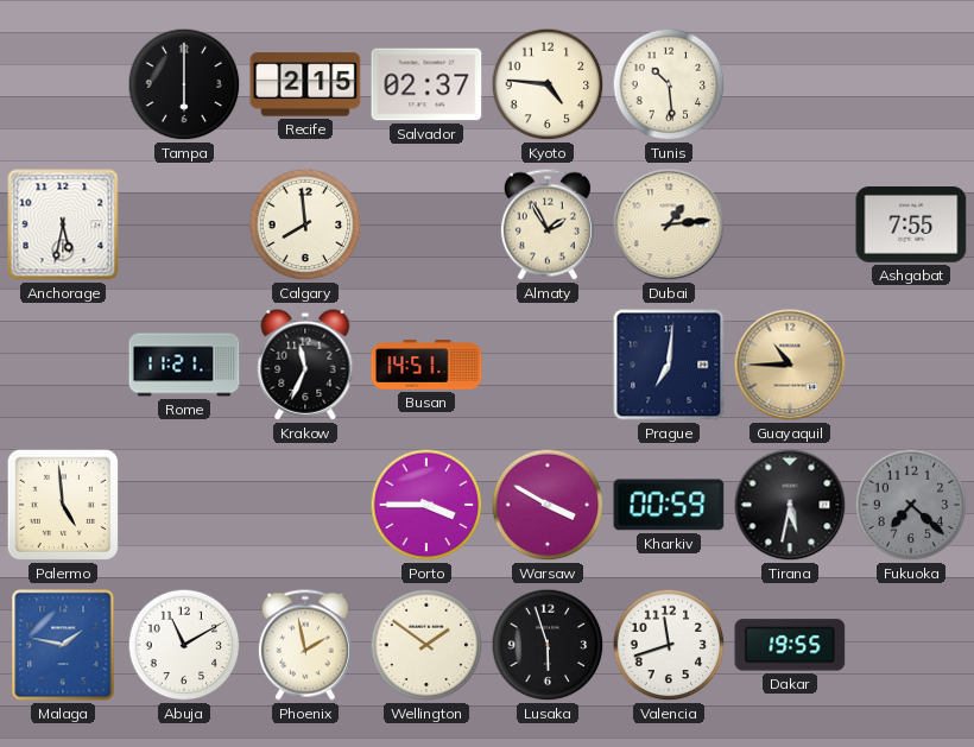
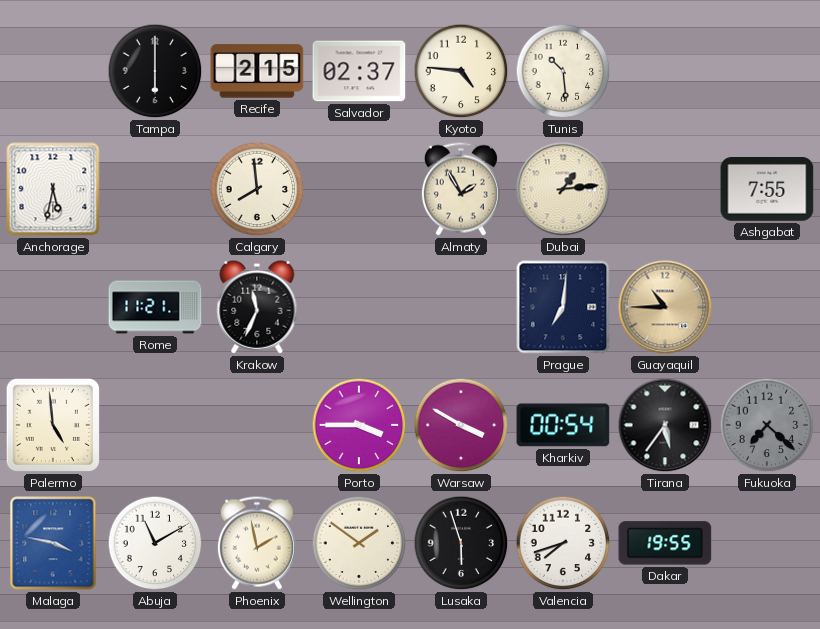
Busan: 14:51 -> none (426, 365)
Kharkiv: 00:59 -> 00:54 (563, 425)
Tirana: 5:32 -> 5:36 (665, 425)
Malaga: 1:47 -> 3:47 (53, 543)
Valencia: 11:42 -> 7:42 (563, 543)
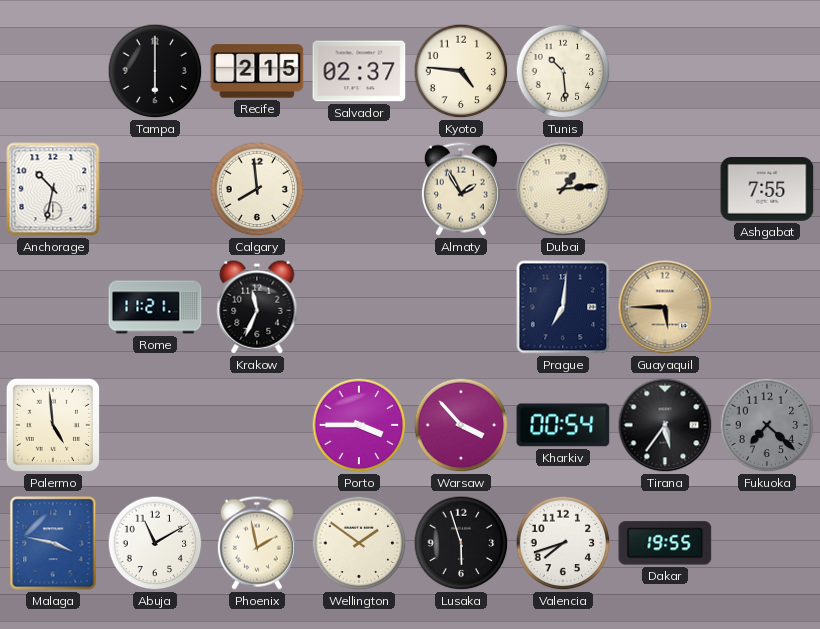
Anchorage: 5:32 -> 10:32 (53, 189)
Guayaquil: 10:45 -> 5:45 (665, 307)
Warsaw: 3:50 -> 3:53 (461, 425)
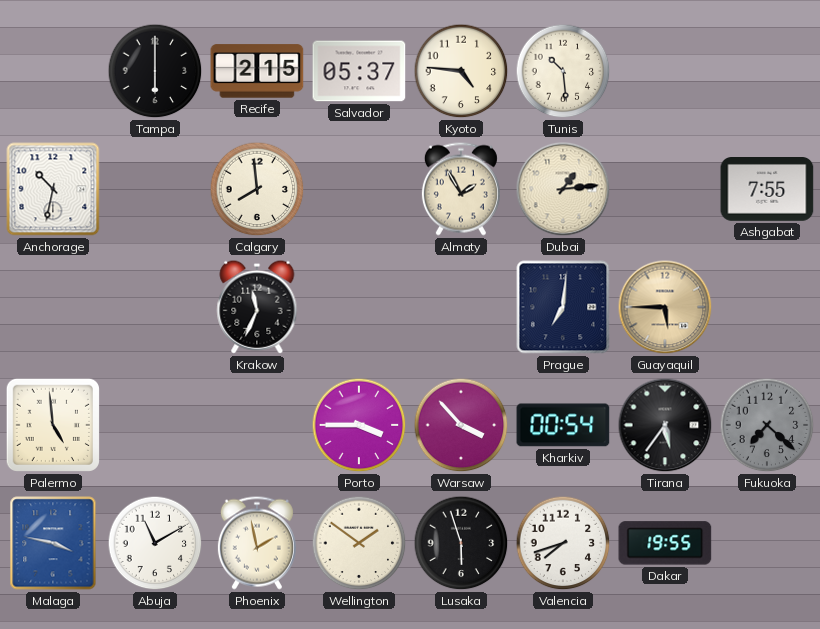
Salvador: 02:37 -> 05:37 (359, 71)
Rome: 11:21 -> none (155, 307)
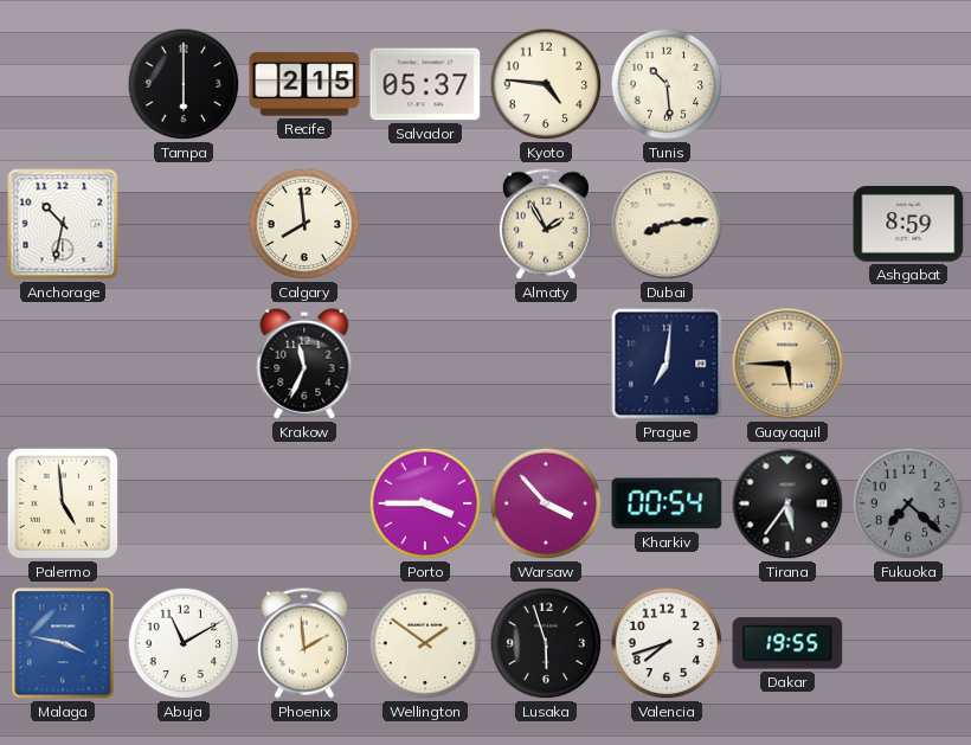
Dubai: 1:14 -> 8:14 (667, 224)
Ashgabat: 7:55 -> 8:59 (908, 225)
Phoenix: 1:58 -> 1:59 (304, 643)
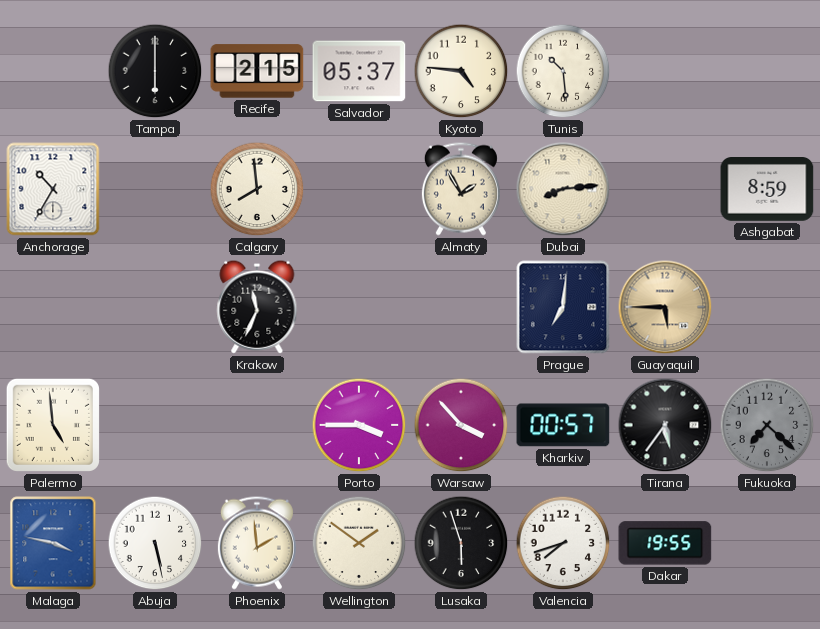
Anchorage: 10:32 -> 10:35 (53, 189)
Kharkiv: 00:54 -> 00:57 (563, 425)
Abuja: 11:10 -> 5:28 (155, 543)
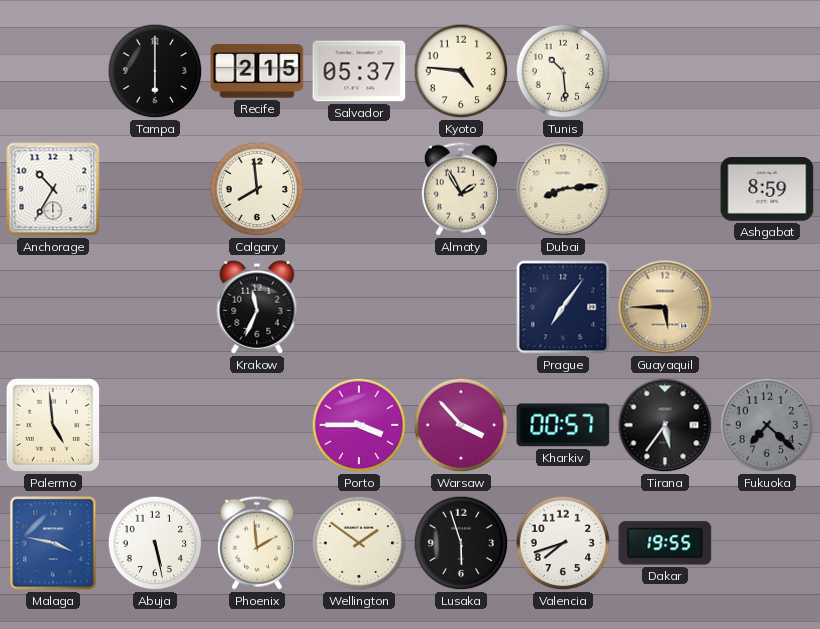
Prague: 7:01 -> 7:06 (563, 307)
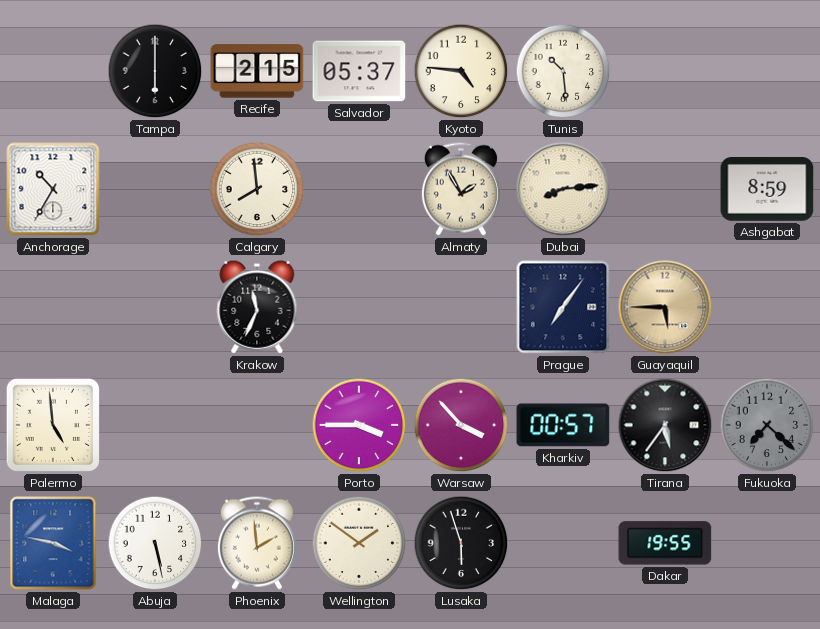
Valencia: 7:42 -> none (563, 543)
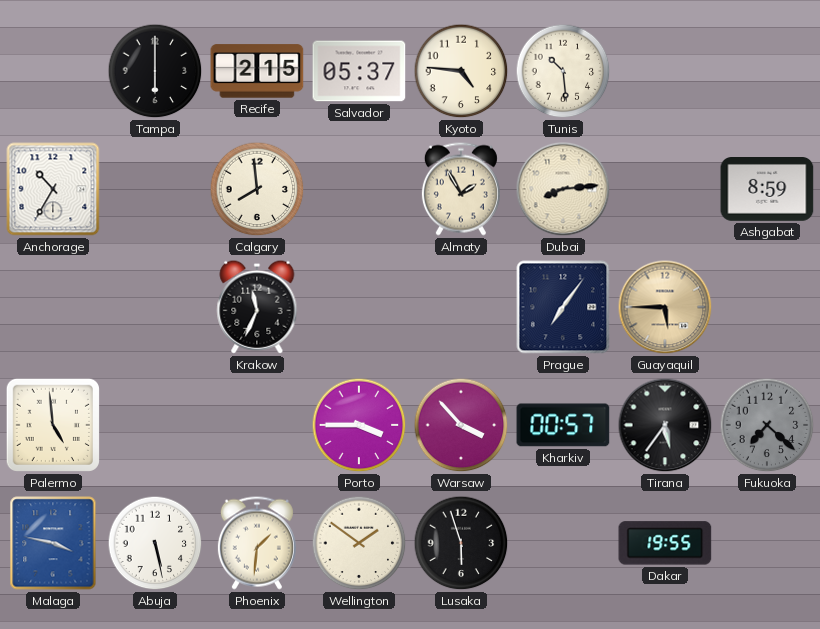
Phoenix: 1:59 -> 1:31 (257, 543)
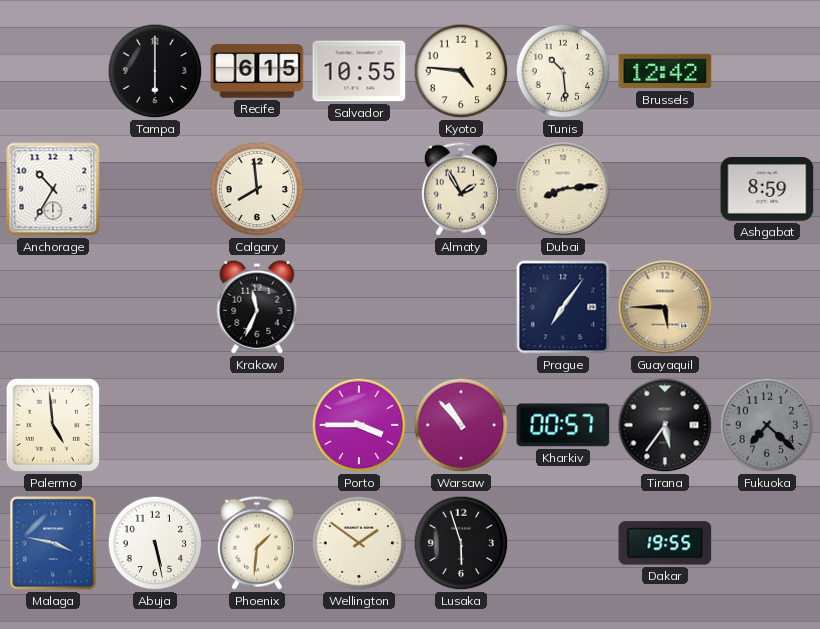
Recife: 2:15 -> 6:15 (257, 71)
Salvador: 05:37 -> 10:55 (359, 71)
Brussels: none -> 12:42 (665, 71)
Warsaw: 3:53 -> 10:53 (461, 425)
